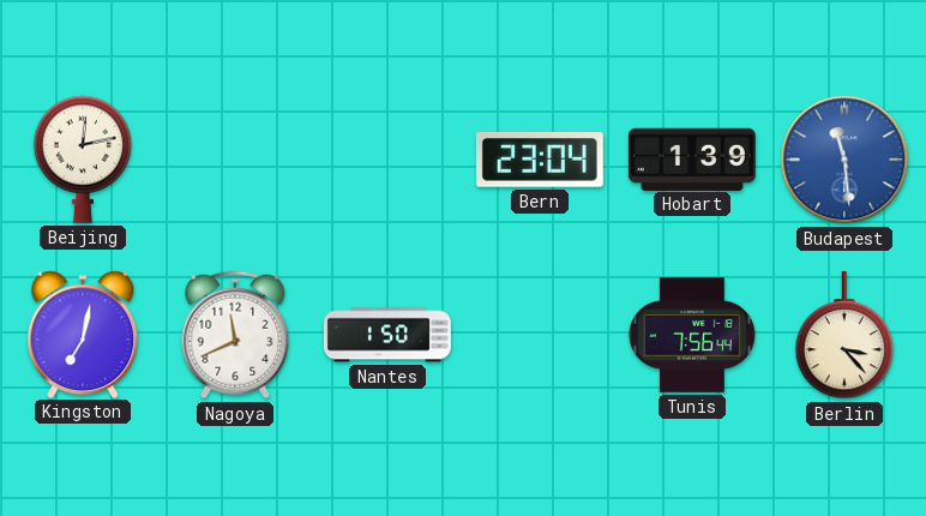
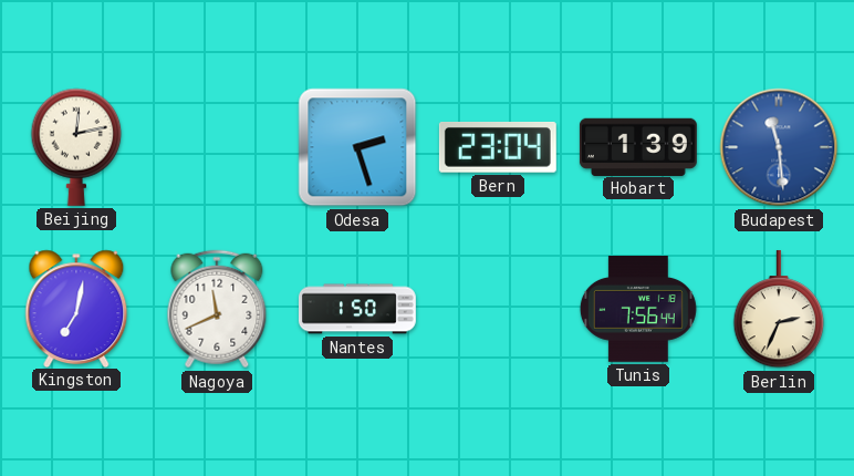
Odesa: none -> 2:27 (357, 147)
Berlin: 3:23 -> 2:34 (779, 309)
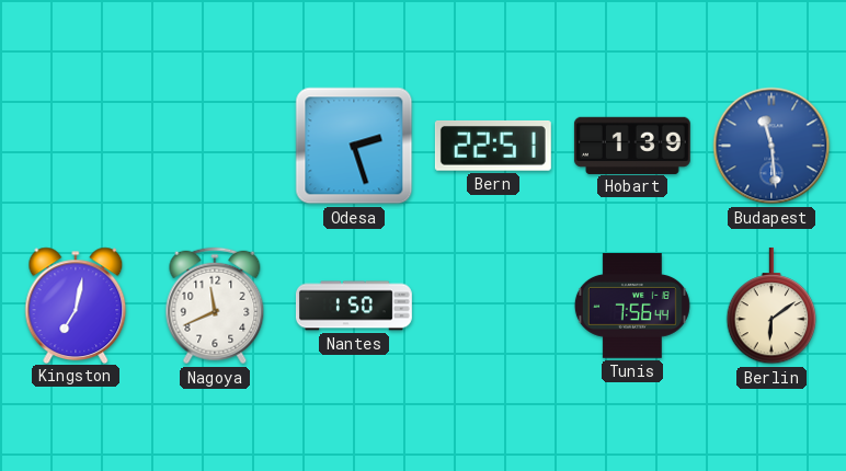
Beijing: 12:13 -> none (76, 147)
Bern: 23:04 -> 22:51 (493, 147)
Berlin: 2:34 -> 6:09 (771, 306)
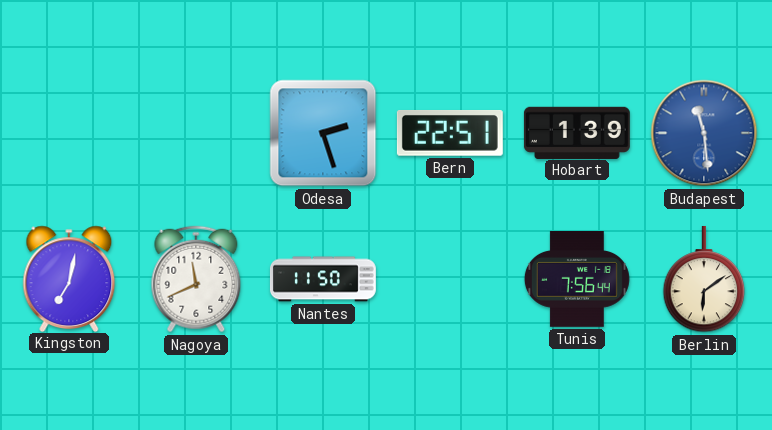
Nantes: 1:50 -> 11:50 (323, 279)
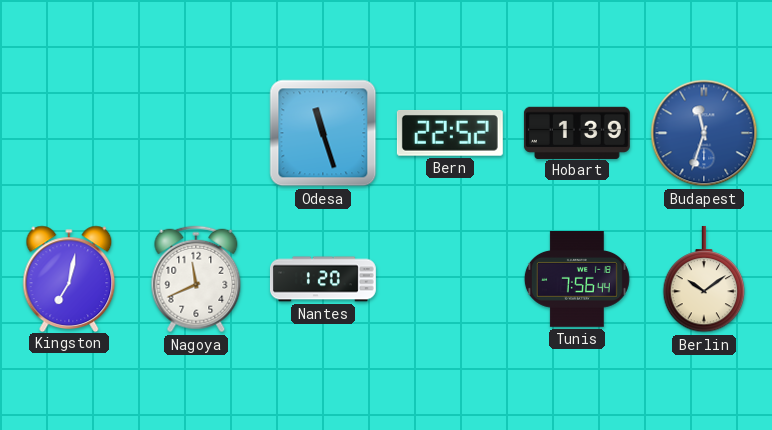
Odesa: 2:27 -> 11:27 (323, 133)
Bern: 22:51 -> 22:52 (450, 134)
Budapest: 11:29 -> 11:33 (704, 133)
Nantes: 11:50 -> 1:20 (323, 279)
Berlin: 6:09 -> 10:09 (704, 279)
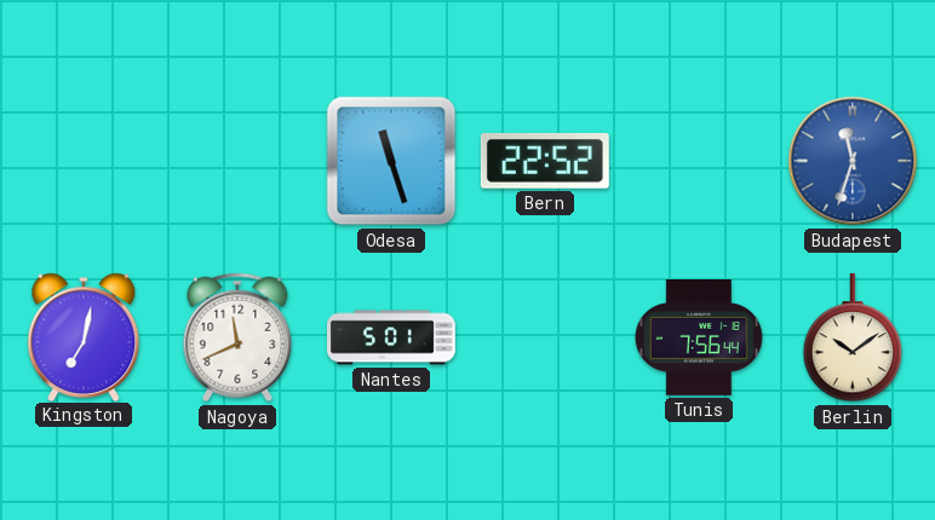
Hobart: 1:39 -> none (577, 132)
Nantes: 1:20 -> 5:01 (391, 337)
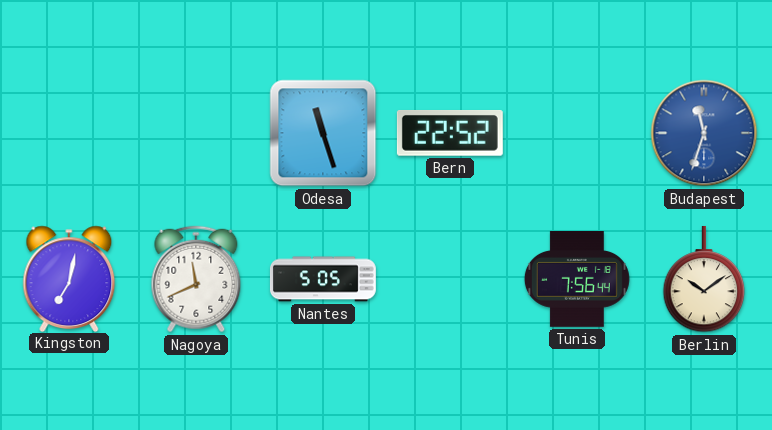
Nantes: 5:01 -> 5:05 (323, 279)
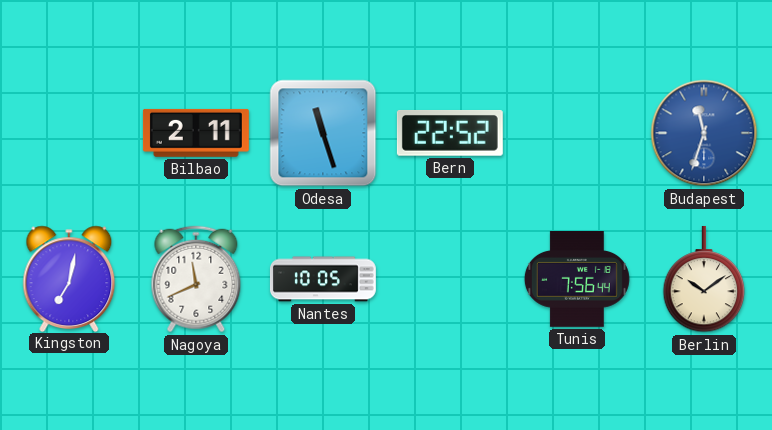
Bilbao: none -> 2:11 (196, 133)
Nantes: 5:05 -> 10:05 (323, 279)
